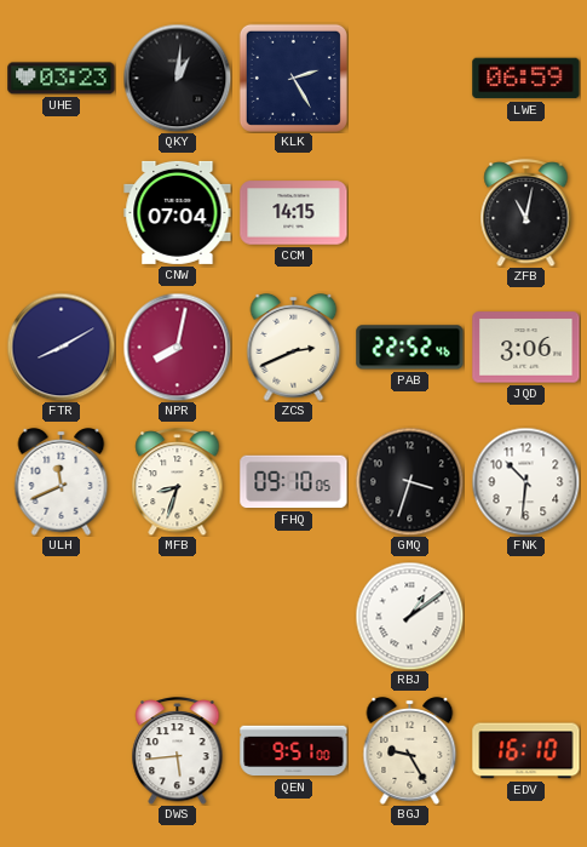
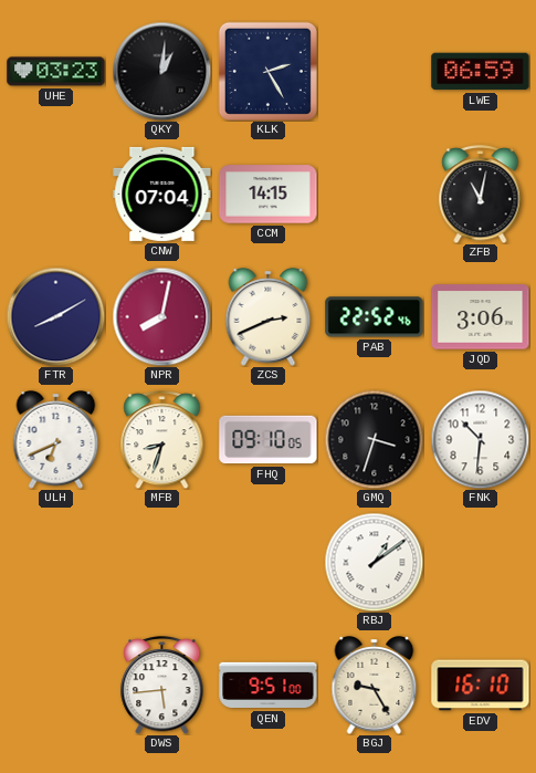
ULH: 11:41 -> 6:41 (56, 440)
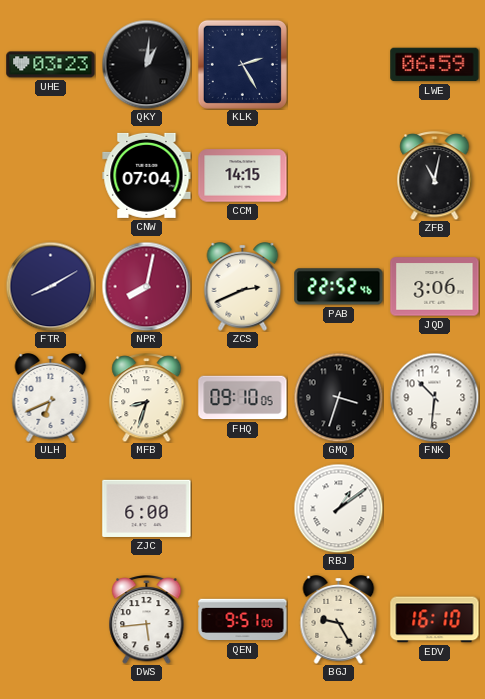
ZJC: none -> 6:00 (147, 508)
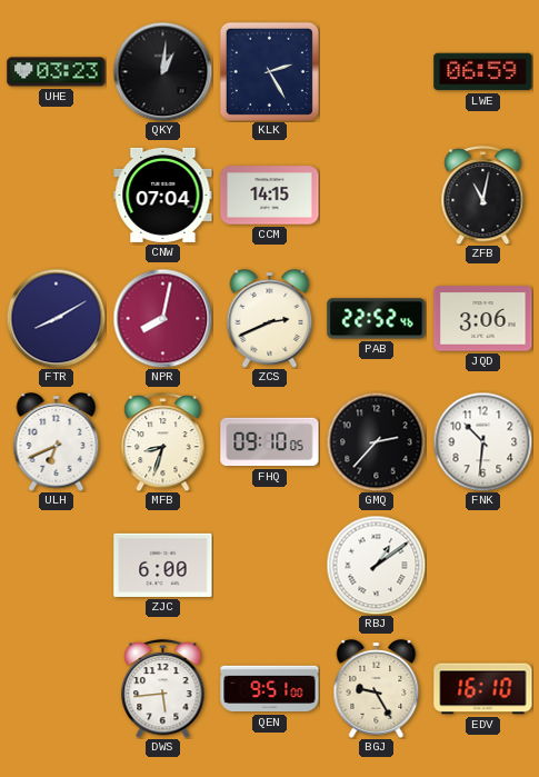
GMQ: 3:33 -> 2:37 (376, 441)
